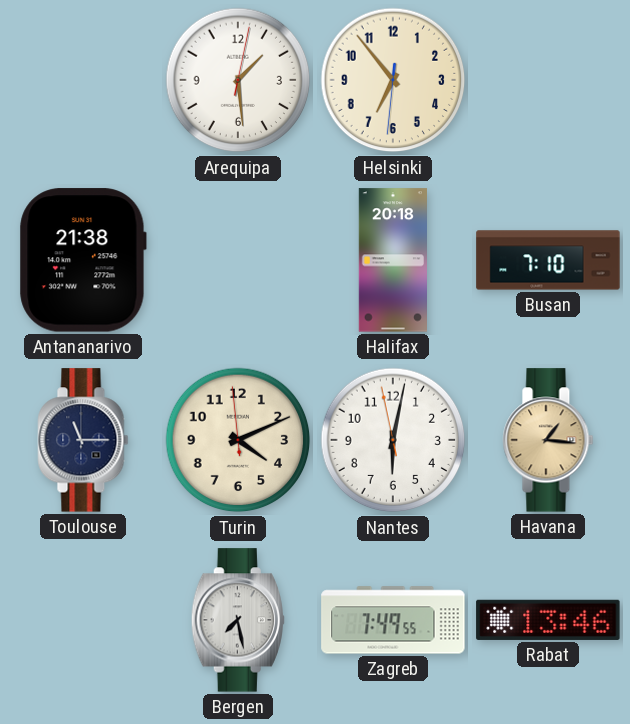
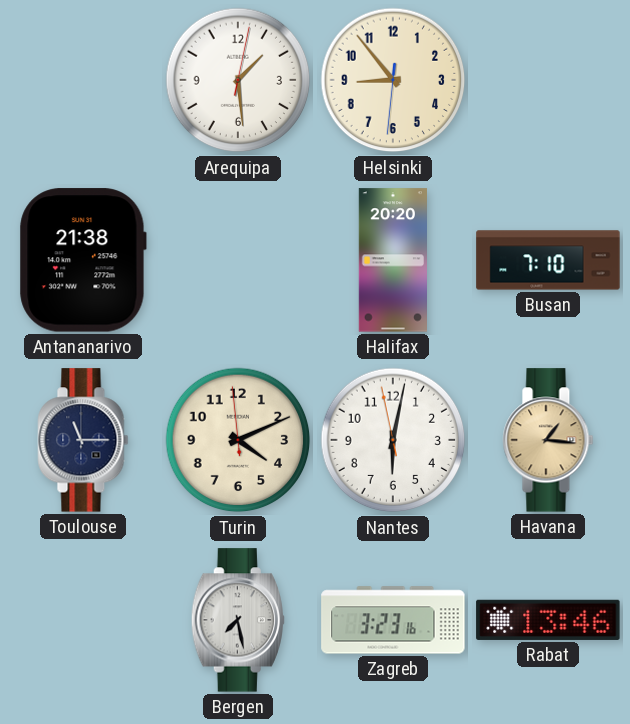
Helsinki: 6:53 -> 8:53 (393, 80)
Halifax: 20:18 -> 20:20 (392, 260)
Zagreb: 7:49 -> 3:23 (393, 620)
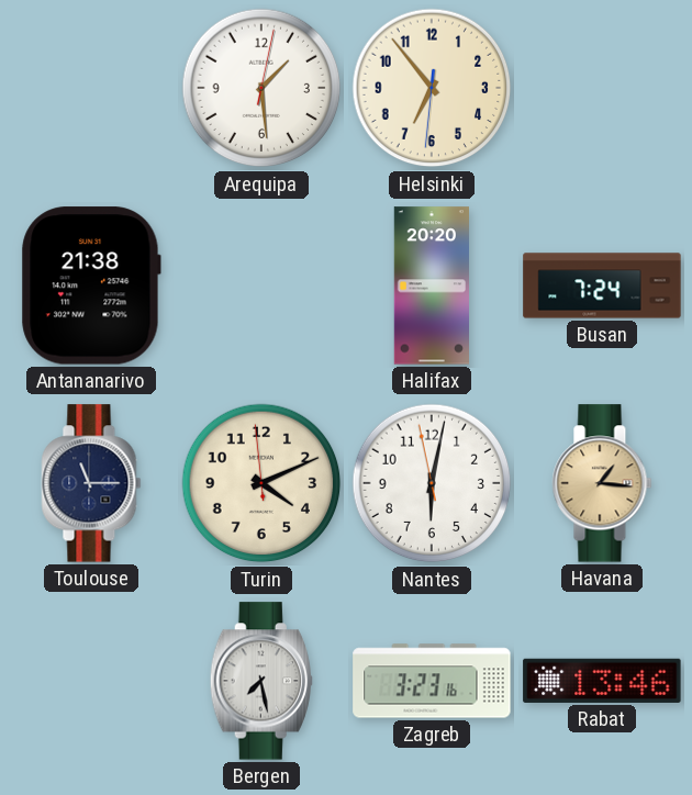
Helsinki: 8:53 -> 6:53 (432, 88)
Busan: 7:10 -> 7:24 (602, 285)
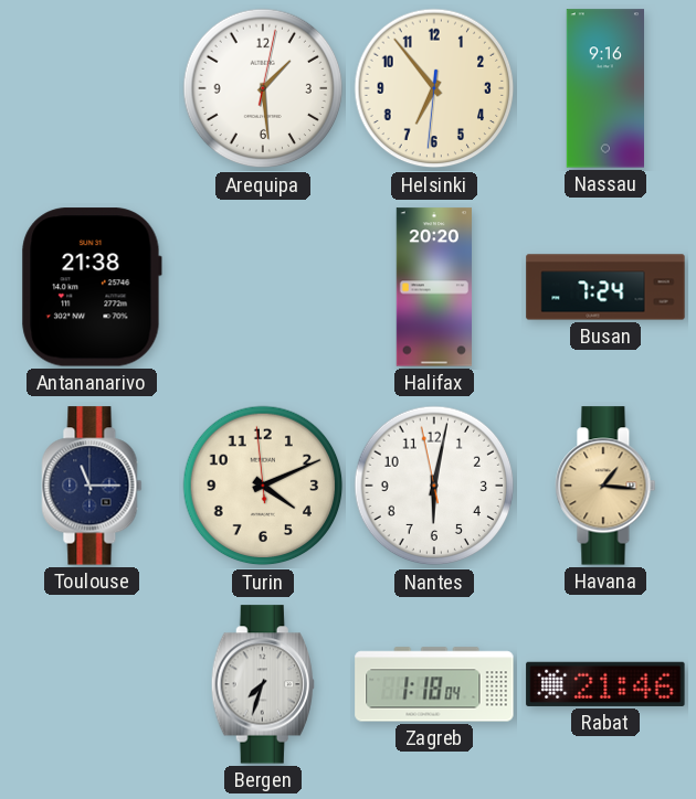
Nassau: none -> 9:16 (604, 88)
Bergen: 7:28 -> 7:33 (263, 684)
Zagreb: 3:23 -> 1:18 (434, 684)
Rabat: 13:46 -> 21:46 (605, 684)
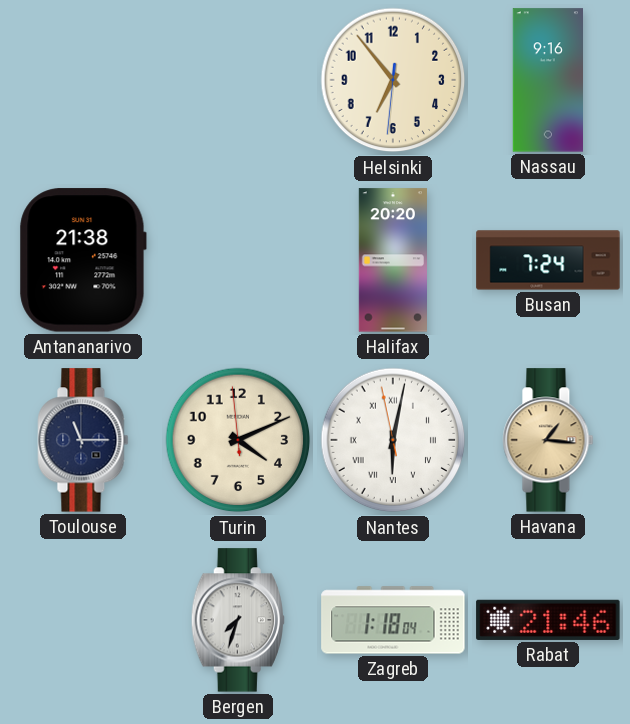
Arequipa: 1:29 -> none (263, 88)
Nantes numerals: Arabic -> Roman (393, 440)
